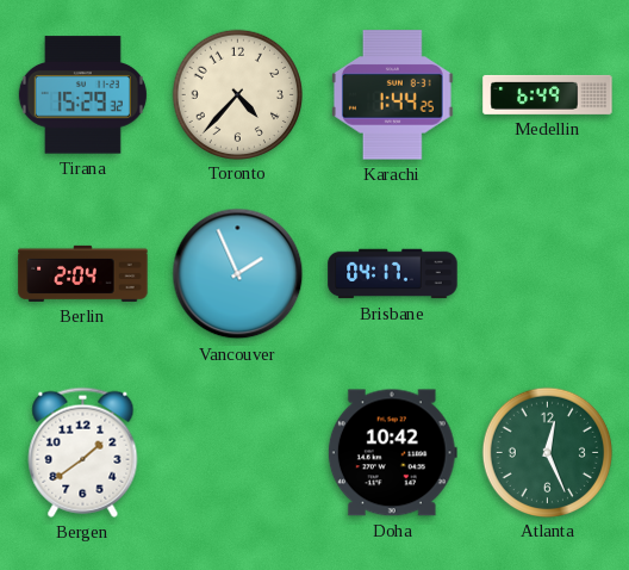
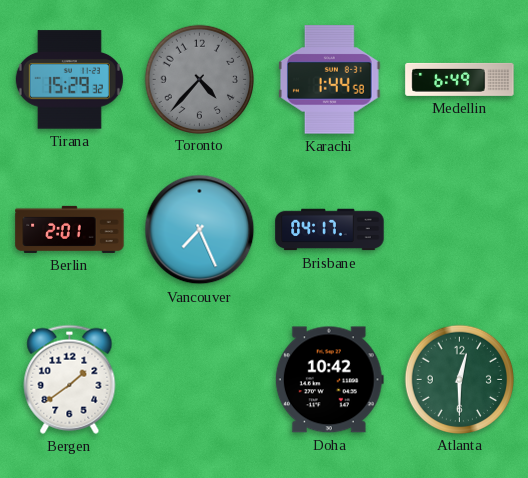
Toronto dial: cream -> grey (199, 79)
Karachi: 1:44:25 -> 1:44:58 (330, 80)
Berlin: 2:04 -> 2:01 (70, 229)
Vancouver: 1:56 -> 7:26 (200, 230)
Atlanta: 12:26 -> 12:30 (459, 379)
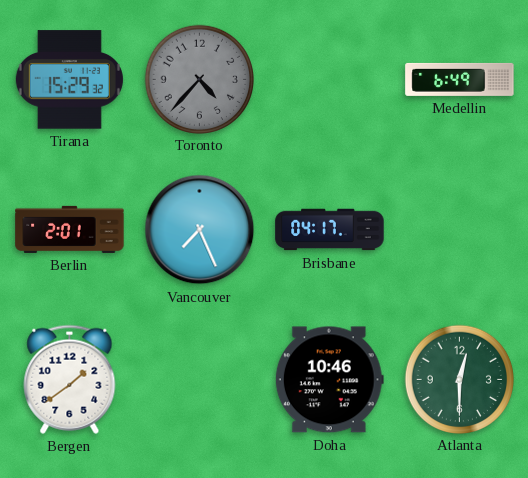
Karachi: 1:44 -> none (330, 80)
Doha: 10:42 -> 10:46 (329, 380)
